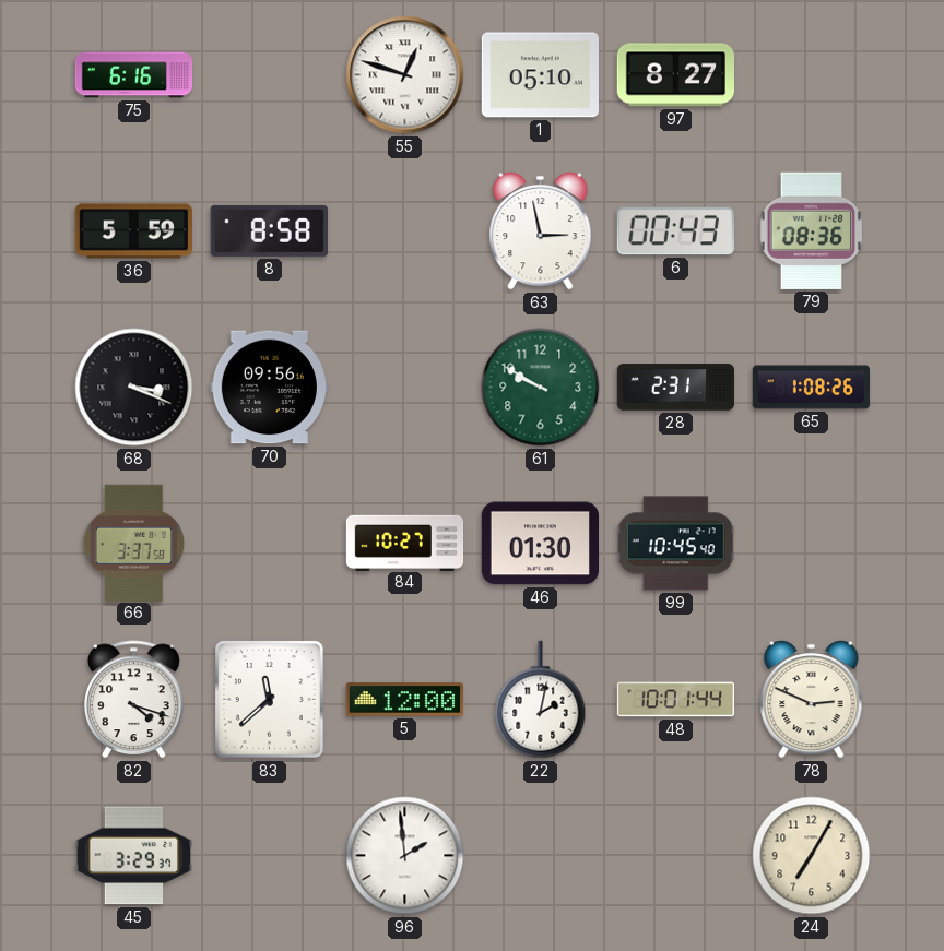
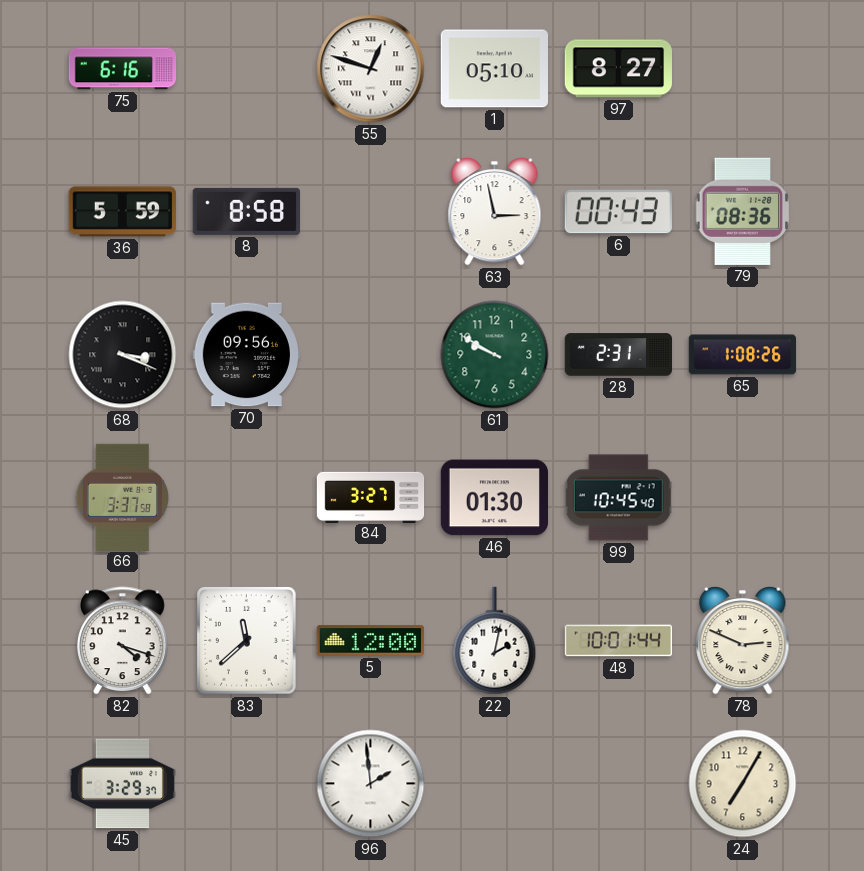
84: 10:27 -> 3:27 (371, 497)
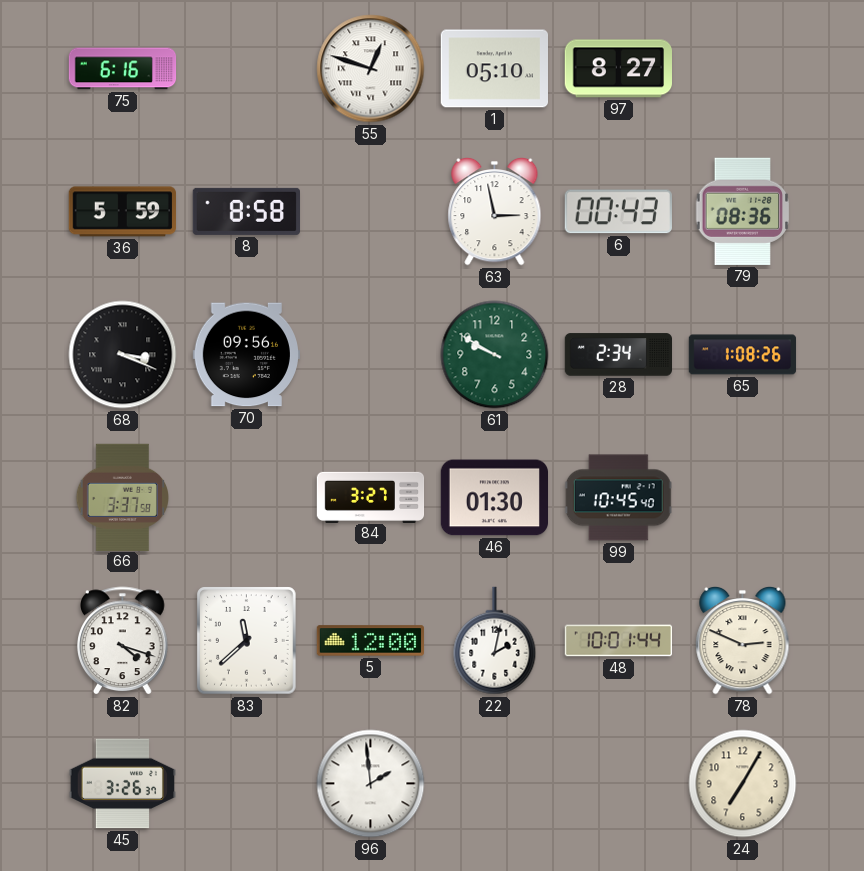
28: 2:31 -> 2:34 (618, 355)
45: 3:29 -> 3:26 (122, 784)
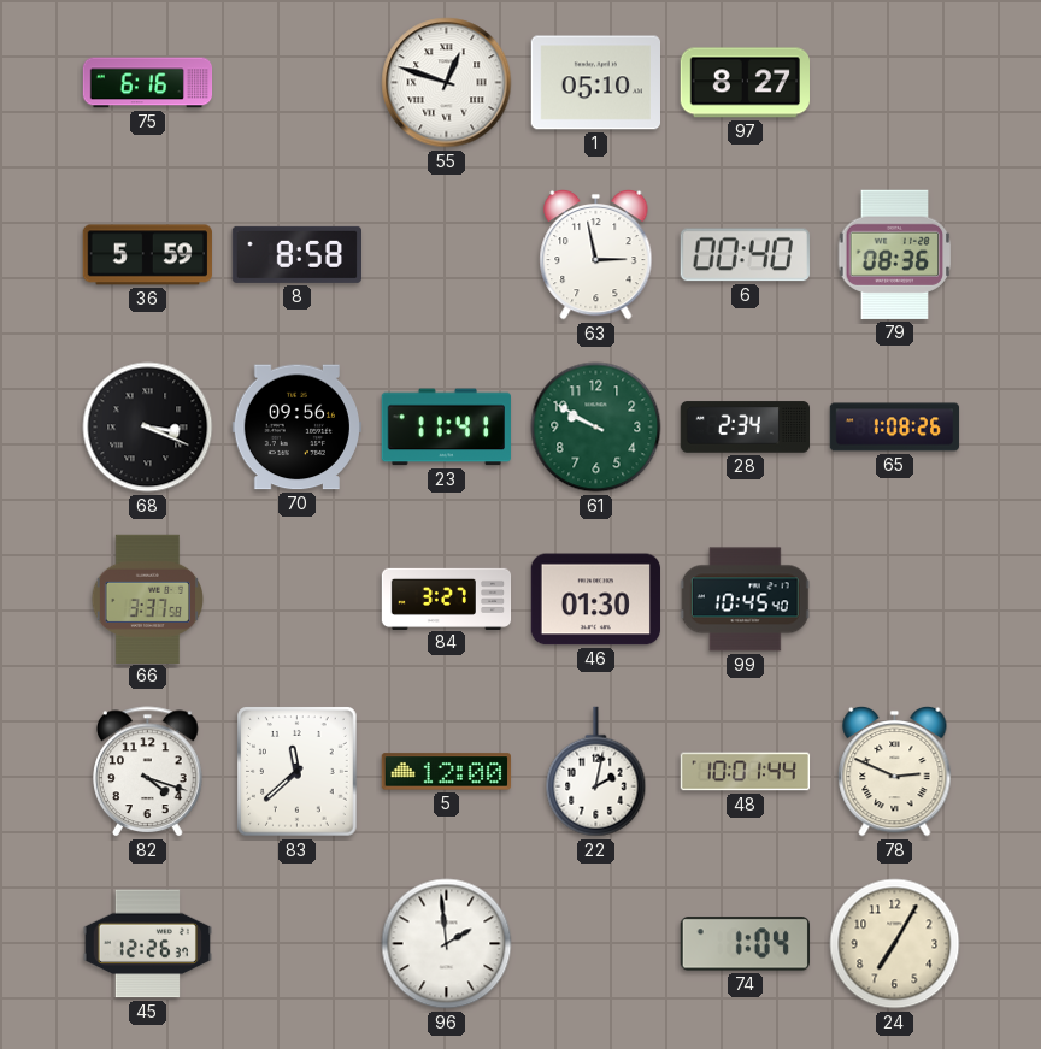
6: 00:43 -> 00:40 (745, 255)
23: none -> 11:41 (446, 428)
45: 3:26 -> 12:26 (147, 944)
74: none -> 1:04 (745, 944)
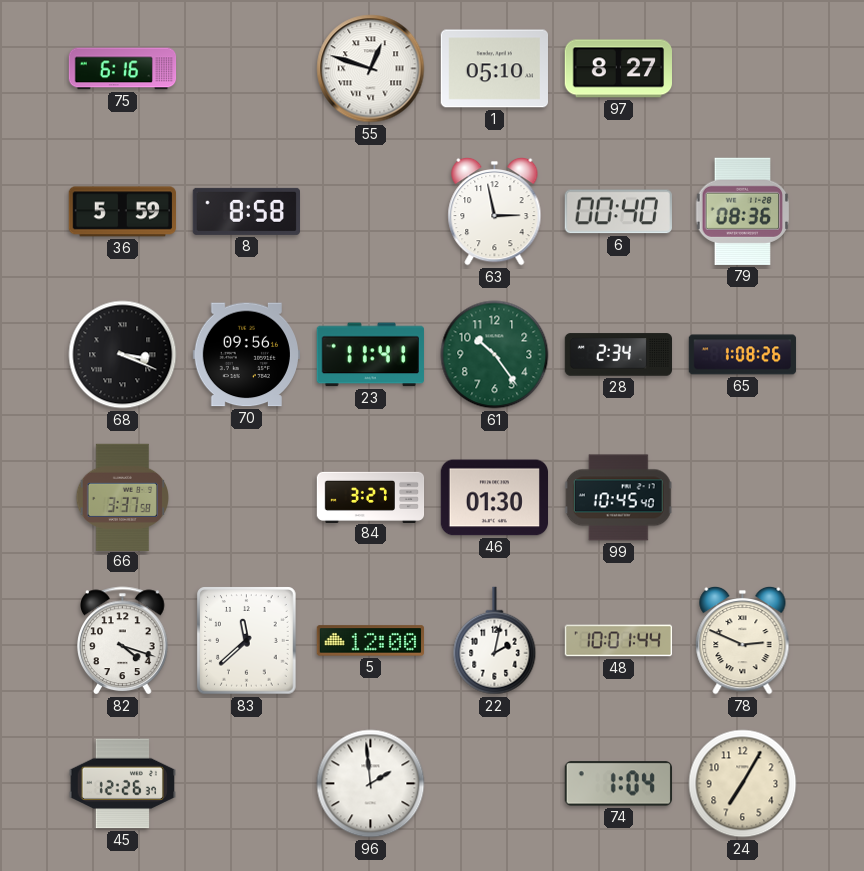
61: 9:50 -> 10:24 (495, 355)
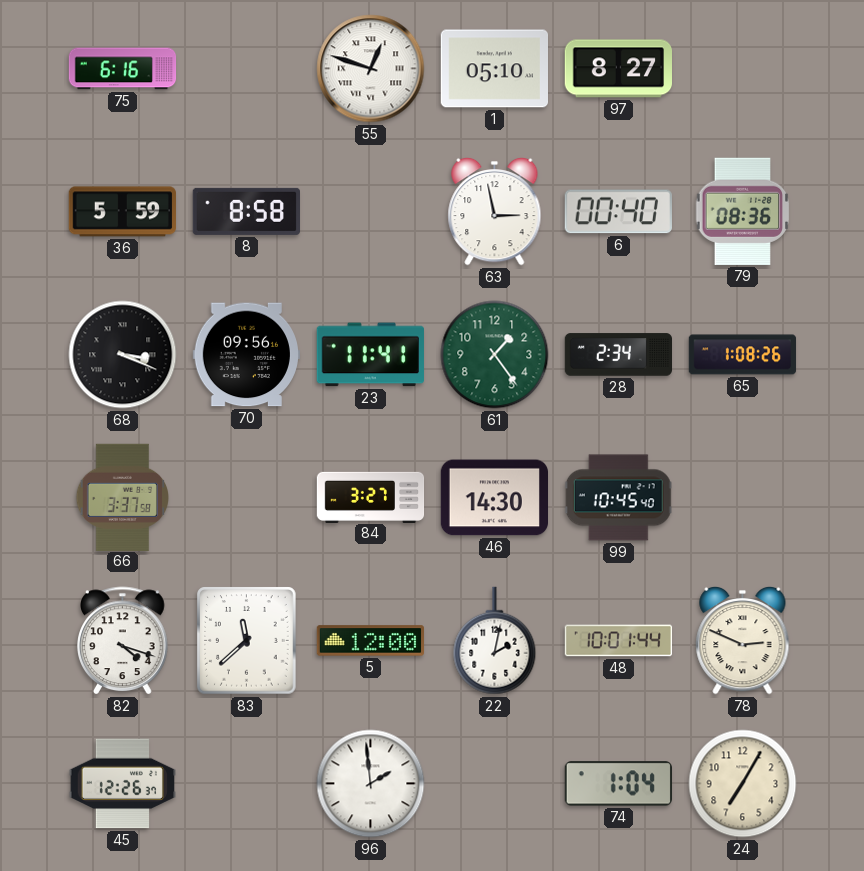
61: 10:24 -> 1:24 (495, 355)
46: 01:30 -> 14:30 (494, 498)
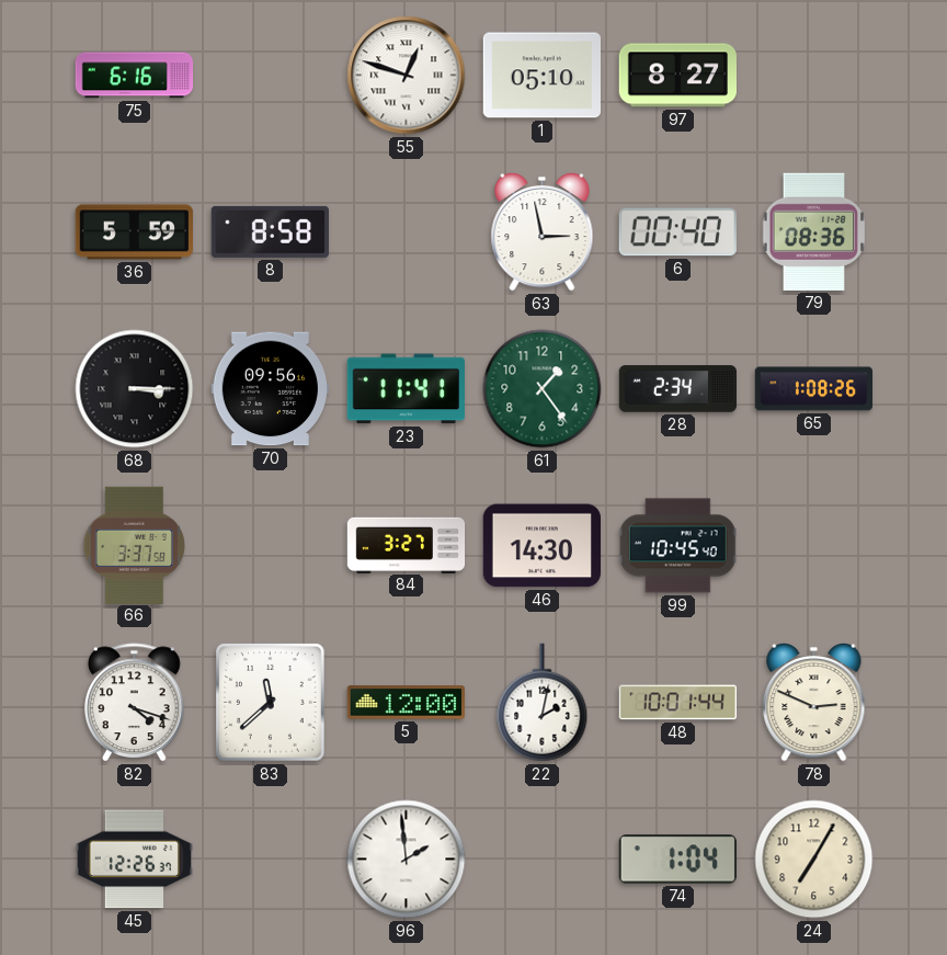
68: 3:19 -> 3:15 (135, 389)
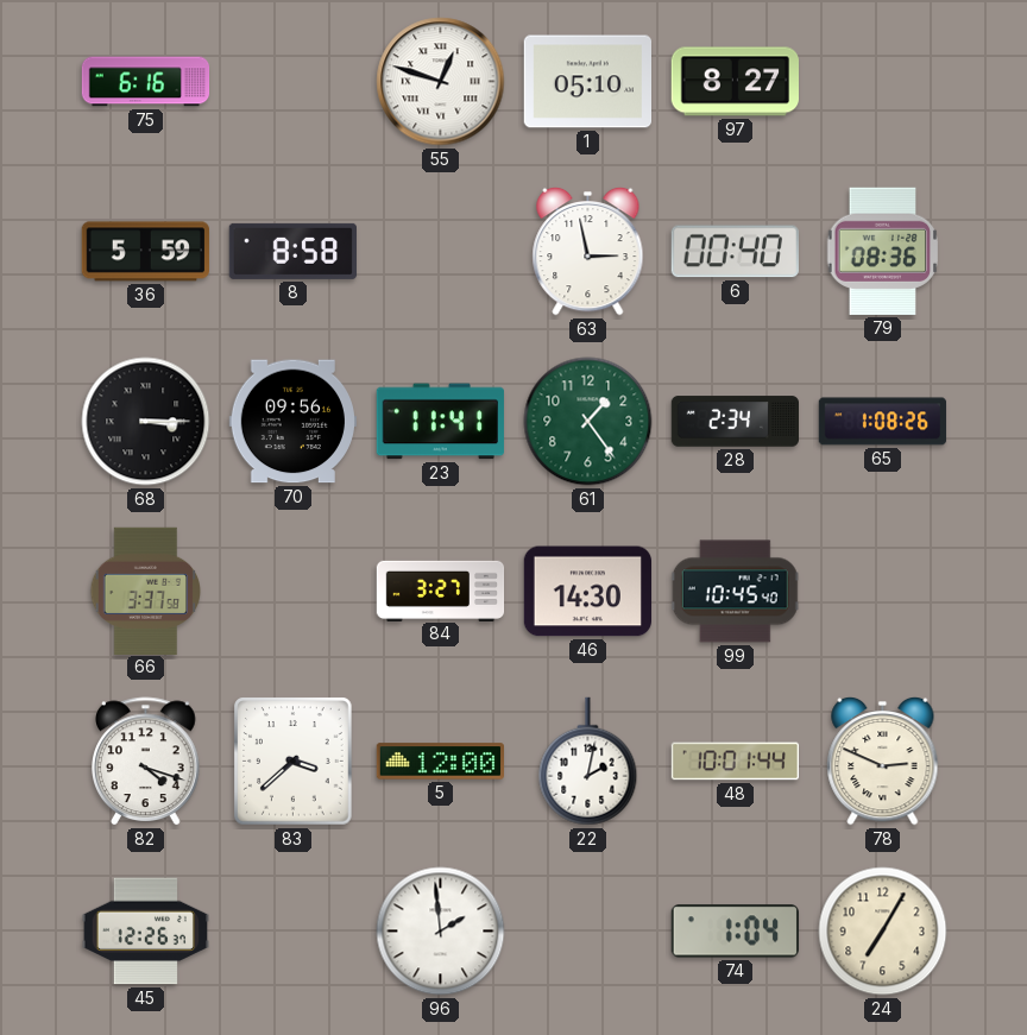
83: 11:38 -> 3:38 (294, 762)
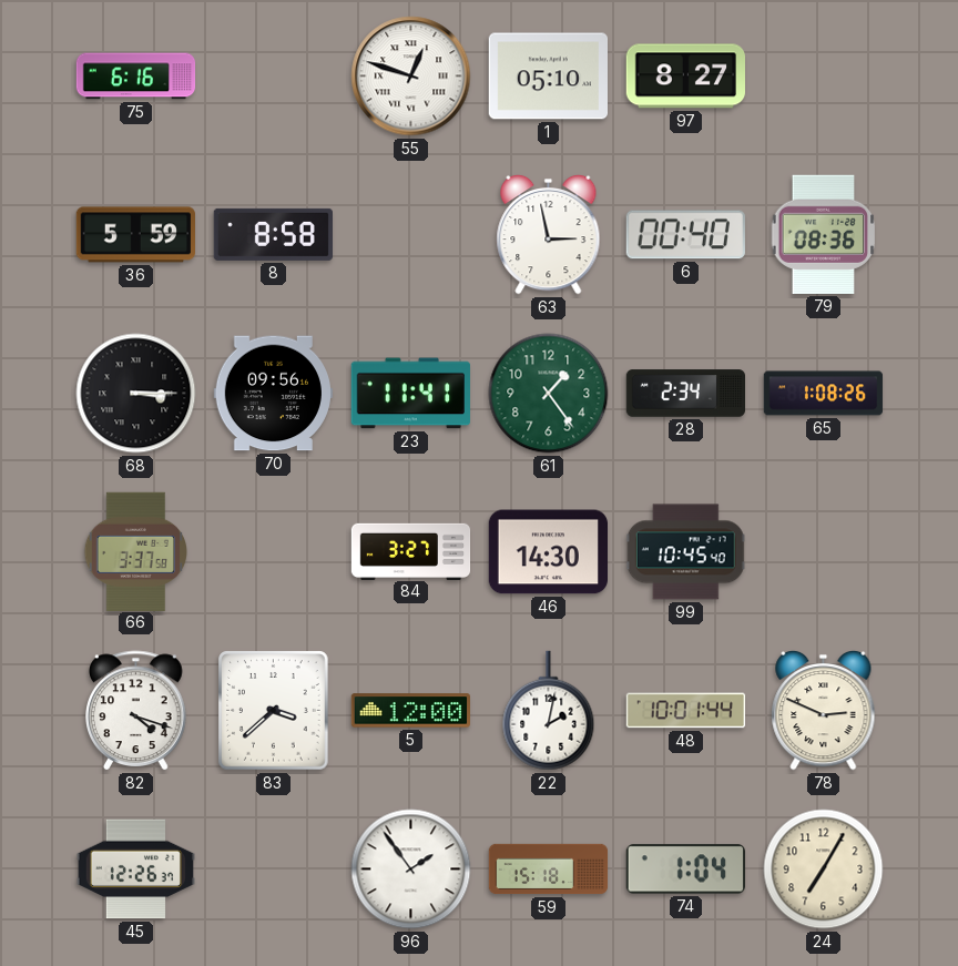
96: 1:59 -> 1:54 (411, 870)
59: none -> 15:18 (549, 870)
